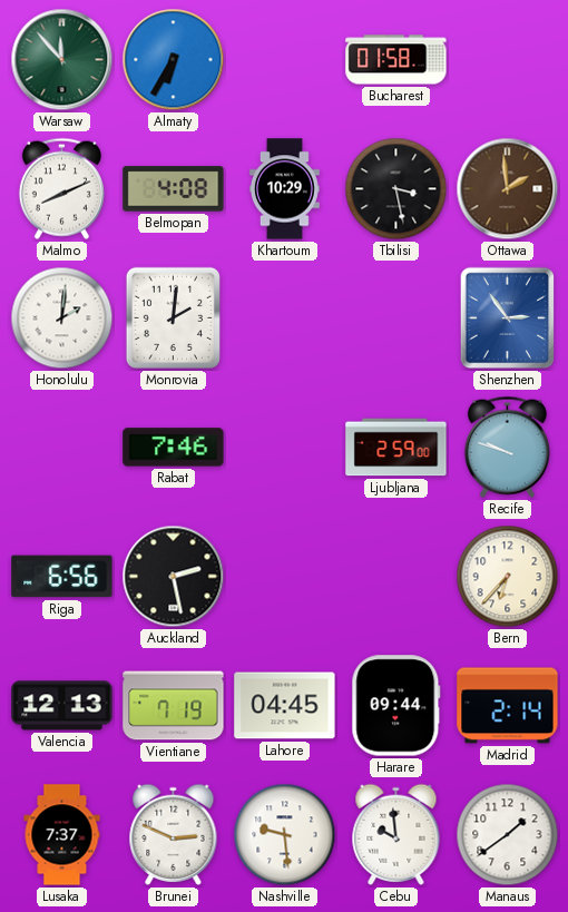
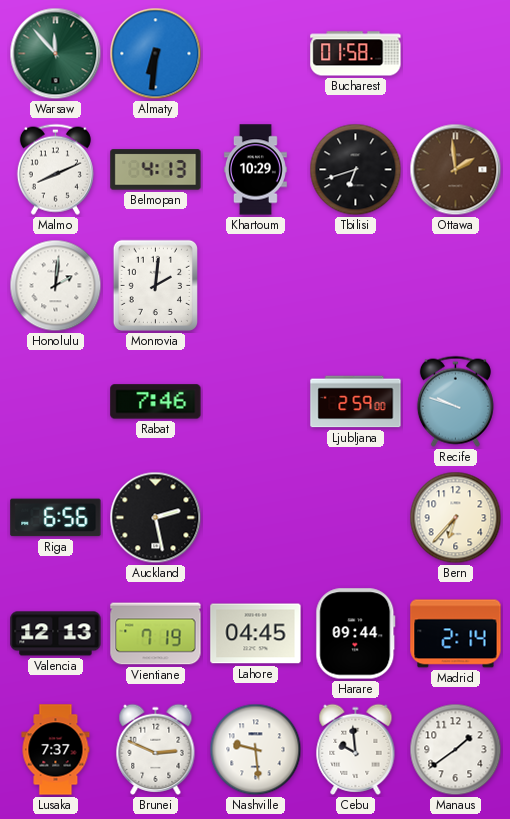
Almaty: 6:35 -> 6:31 (156, 54)
Belmopan: 4:08 -> 4:13 (156, 170)
Tbilisi: 3:28 -> 6:42 (356, 170)
Shenzhen: 2:54 -> none (508, 318)
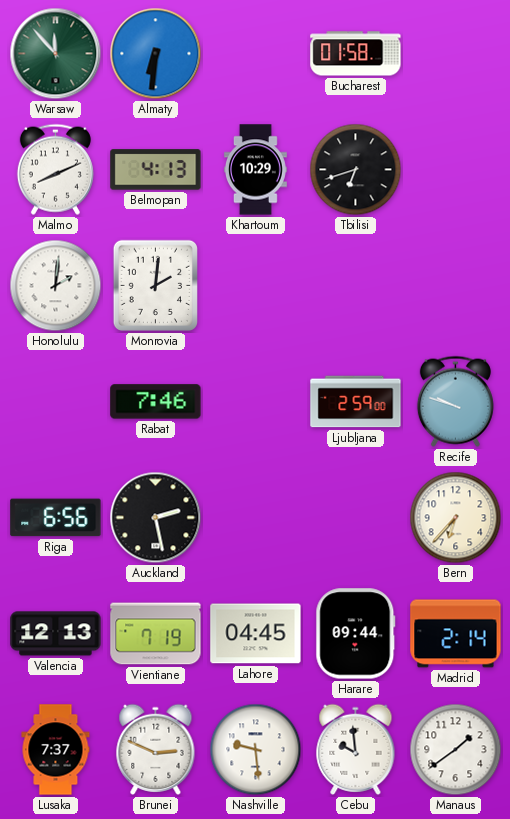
Ottawa: 1:59 -> none (456, 170)
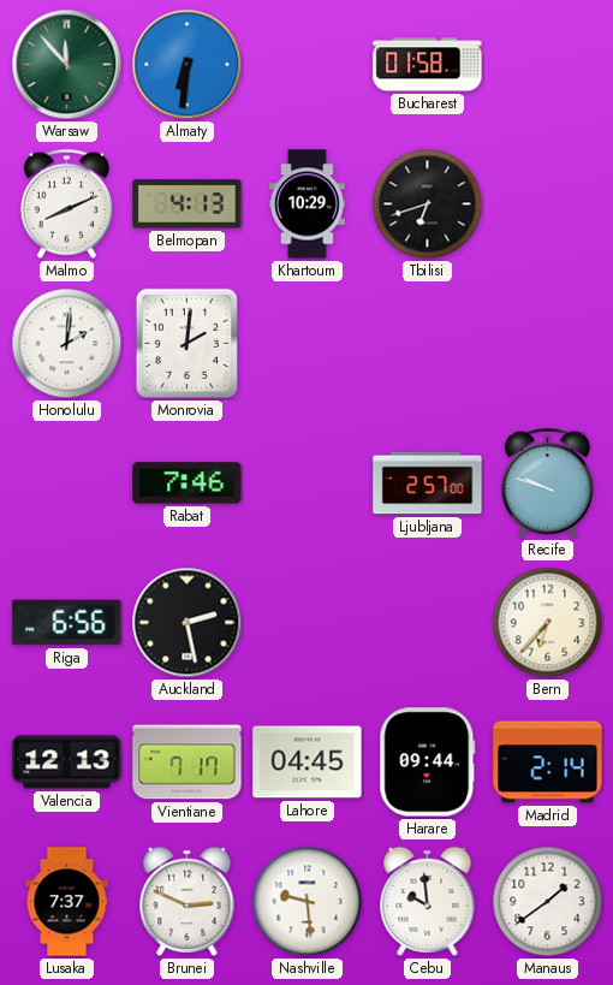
Ljubljana: 2:59 -> 2:57 (428, 483)
Vientiane: 7:19 -> 7:17 (188, 763)
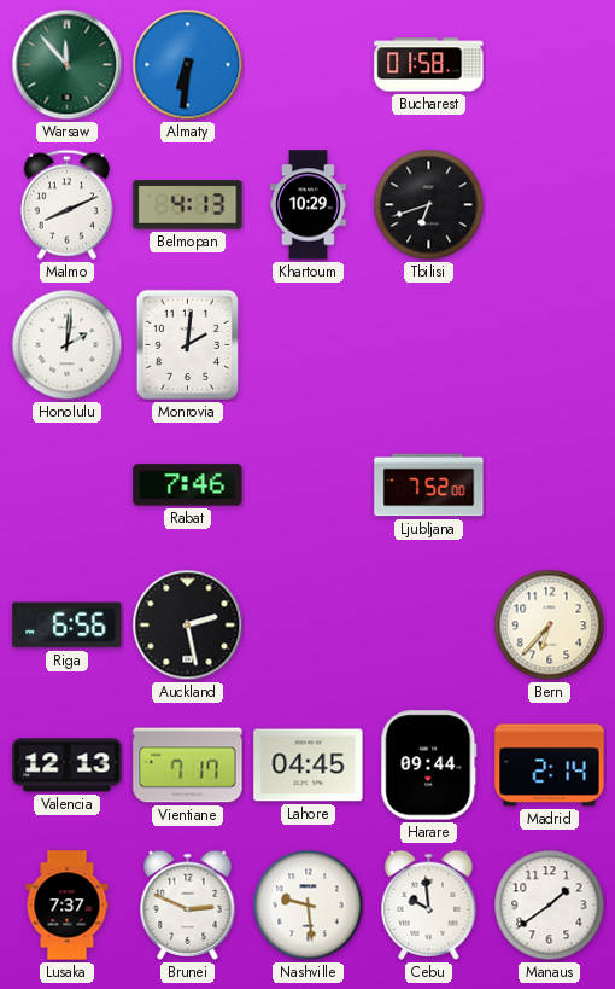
Ljubljana: 2:57 -> 7:52 (429, 485)
Recife: 9:48 -> none (547, 482)
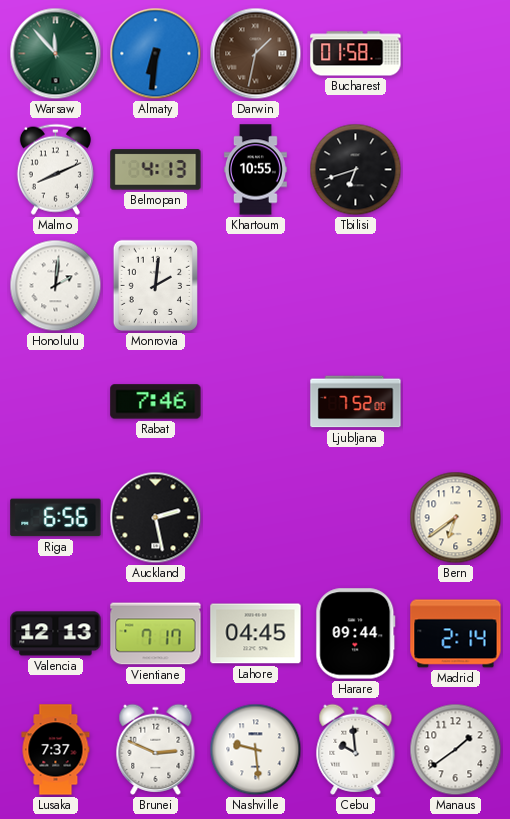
Darwin: none -> 1:32 (256, 54)
Khartoum: 10:29 -> 10:55 (255, 170)
Bern: 6:37 -> 6:39 (456, 518)
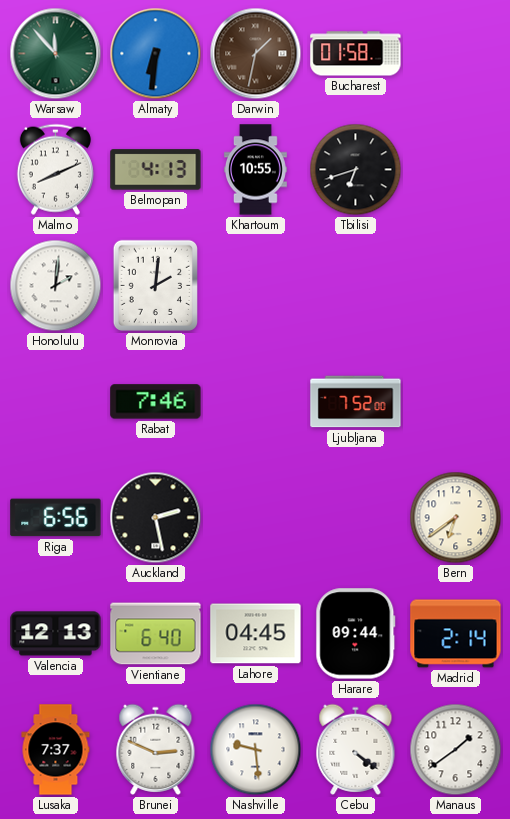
Vientiane: 7:17 -> 6:40 (156, 634)
Cebu: 9:59 -> 4:21 (356, 749)
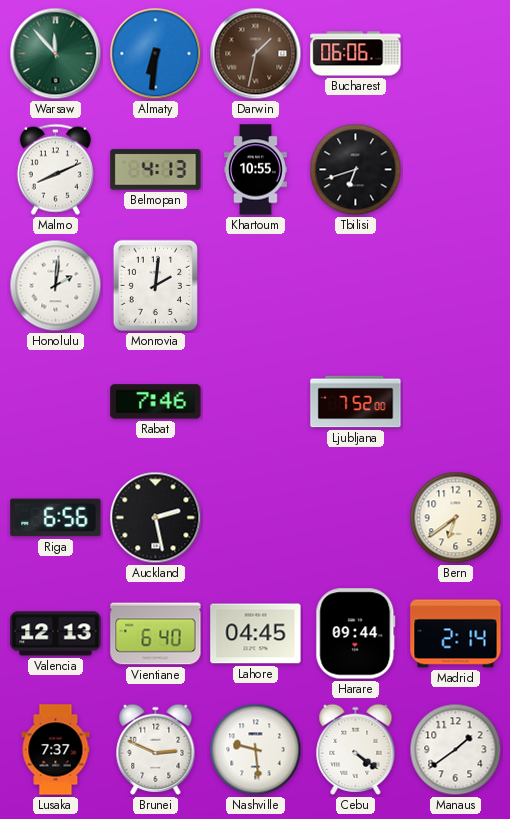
Bucharest: 01:58 -> 06:06 (356, 54)
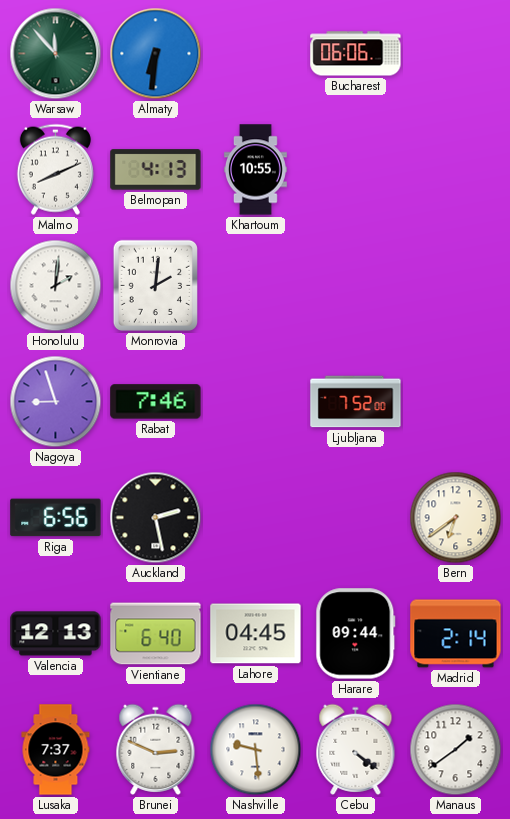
Darwin: 1:32 -> none (256, 54)
Tbilisi: 6:42 -> none (356, 170)
Nagoya: none -> 8:57 (56, 402)
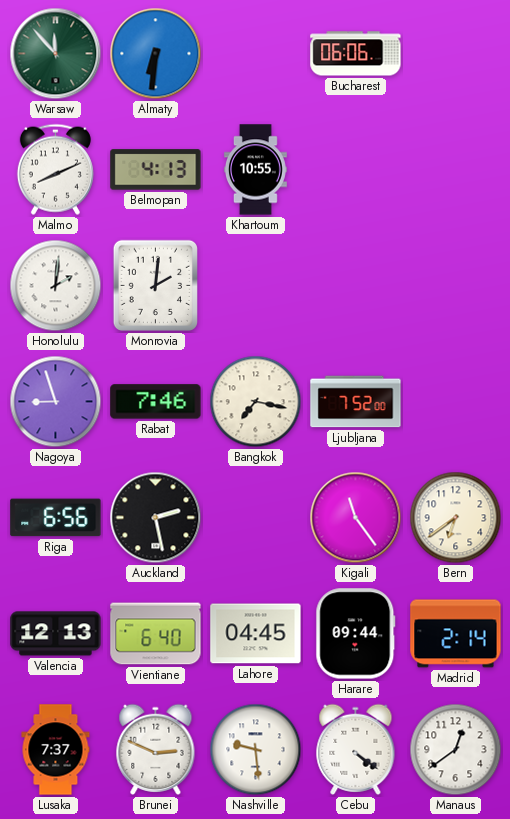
Bangkok: none -> 7:17 (256, 402)
Kigali: none -> 11:24 (356, 518)
Manaus: 1:39 -> 12:39 (456, 750)
